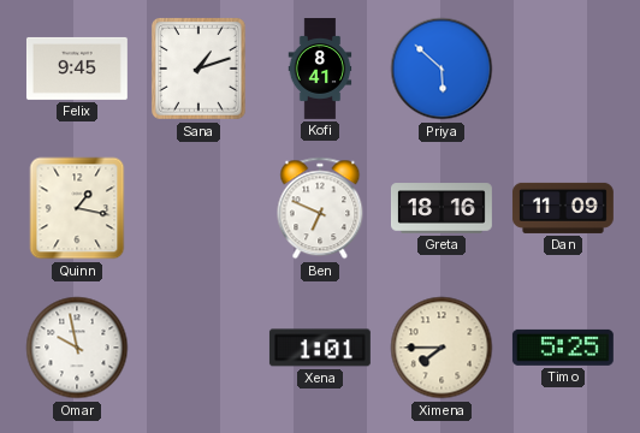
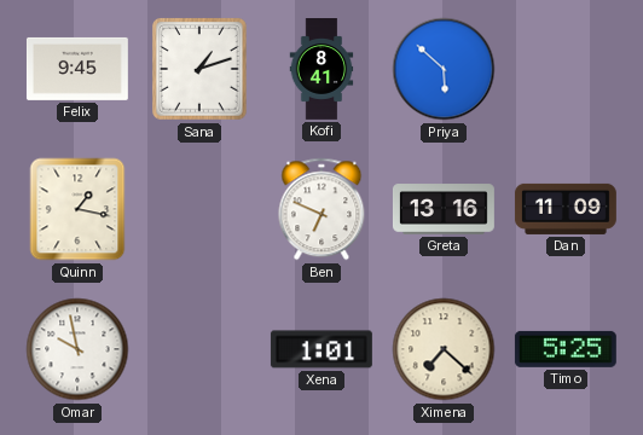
Greta: 18:16 -> 13:16 (444, 209)
Ximena: 7:45 -> 7:22 (444, 349)
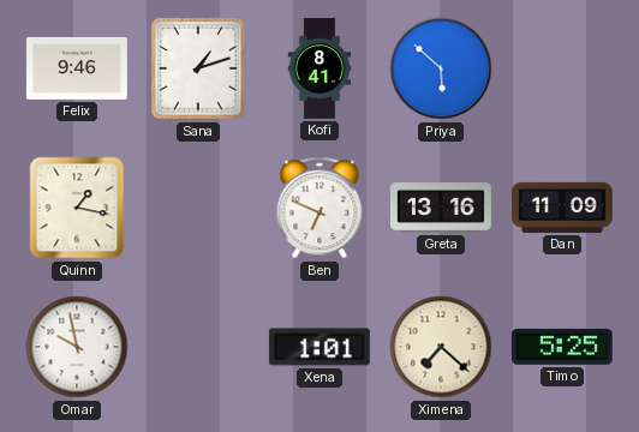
Felix: 9:45 -> 9:46 (77, 68)
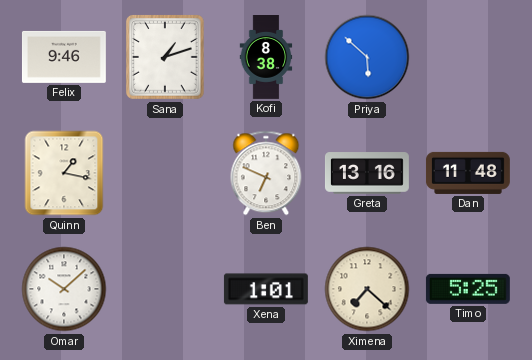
Kofi: 8:41 -> 8:38 (266, 58)
Dan: 11:09 -> 11:48 (468, 173)
Omar: 9:58 -> 10:08 (64, 289)
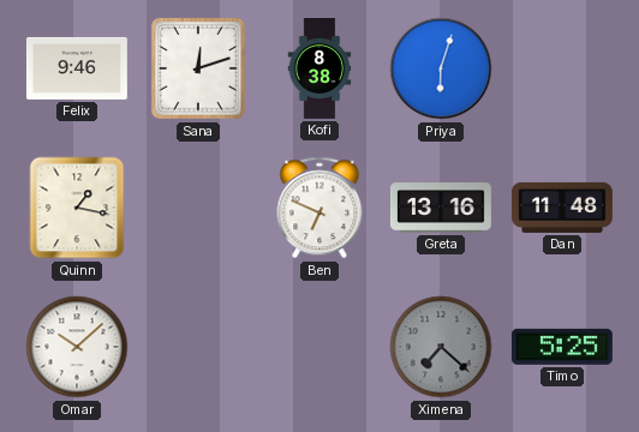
Sana: 1:12 -> 12:12 (199, 70)
Priya: 5:52 -> 6:03 (441, 68)
Xena: 1:01 -> none (266, 289)
Ximena dial: cream -> grey (441, 347)
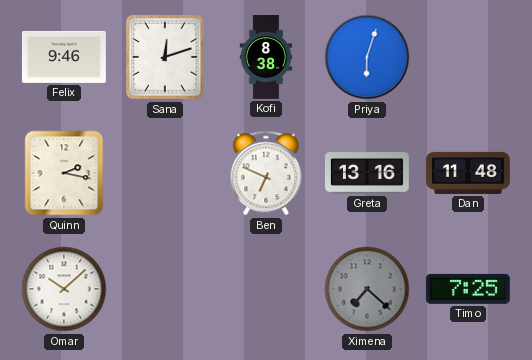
Quinn: 1:17 -> 2:17 (64, 173)
Timo: 5:25 -> 7:25 (468, 289)
